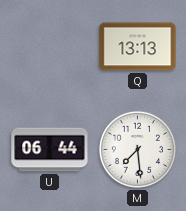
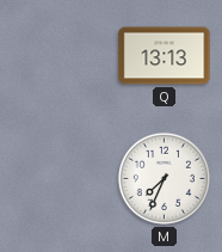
U: 06:44 -> none (50, 150)
M: 7:29 -> 7:34 (164, 178)
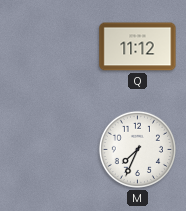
Q: 13:13 -> 11:12 (138, 47)
